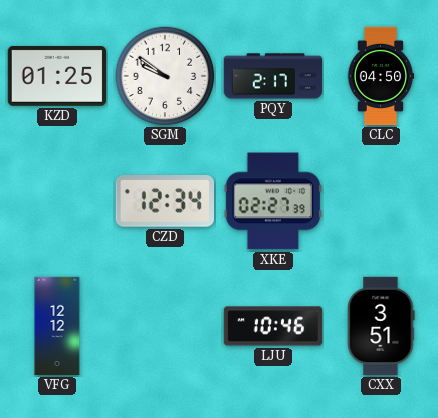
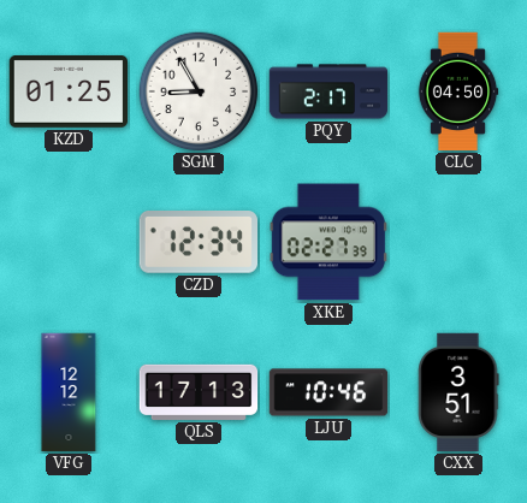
SGM: 9:51 -> 8:55 (199, 91)
QLS: none -> 17:13 (199, 392)
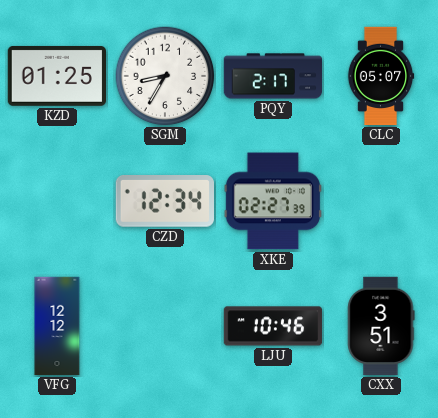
SGM: 8:55 -> 8:35 (165, 76)
CLC: 04:50 -> 05:07 (381, 76)
QLS: 17:13 -> none (199, 392)
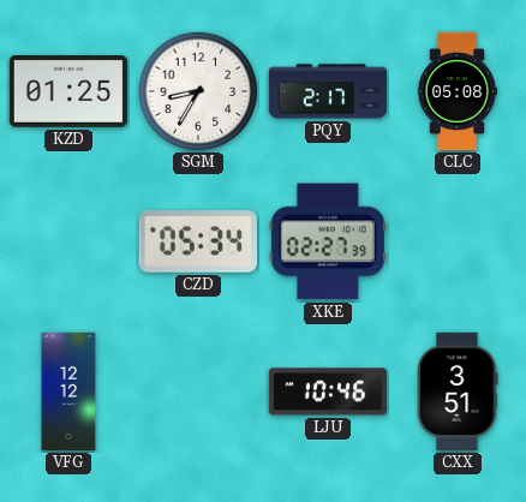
CLC: 05:07 -> 05:08 (458, 91)
CZD: 12:34 -> 05:34 (197, 243)
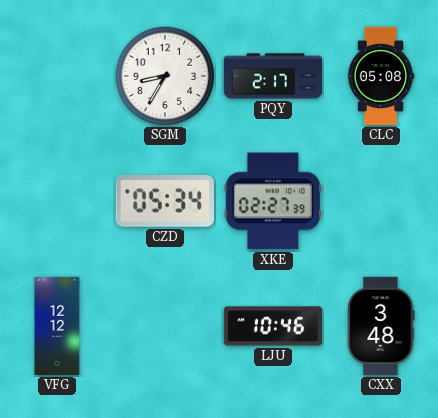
KZD: 01:25 -> none (67, 91)
CXX: 3:51 -> 3:48 (381, 326)
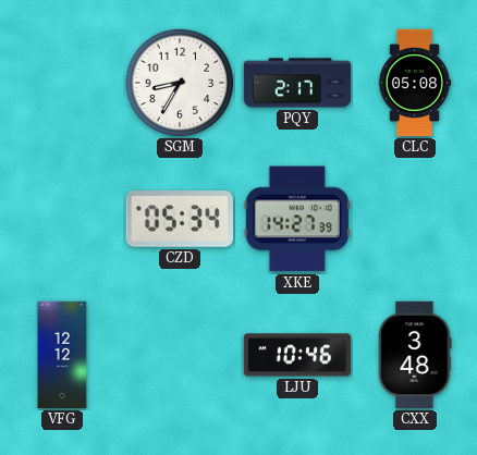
XKE: 02:27 -> 14:27 (296, 219)
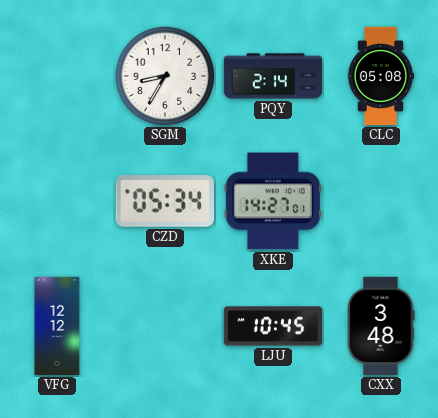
PQY: 2:17 -> 2:14 (273, 76)
XKE: 14:27:39 -> 14:27:01 (272, 201)
LJU: 10:46 -> 10:45 (273, 326)
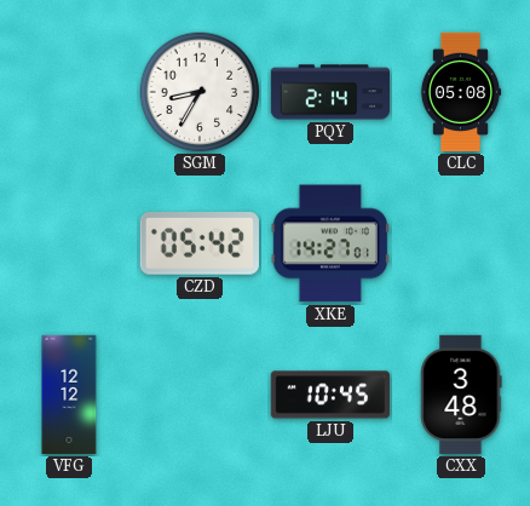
CZD: 05:34 -> 05:42 (198, 245)
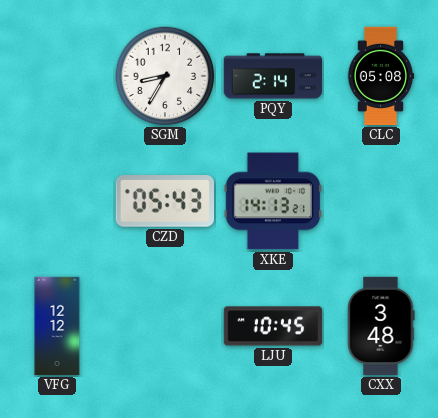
CZD: 05:42 -> 05:43 (164, 202)
XKE: 14:27 -> 14:13 (272, 201)
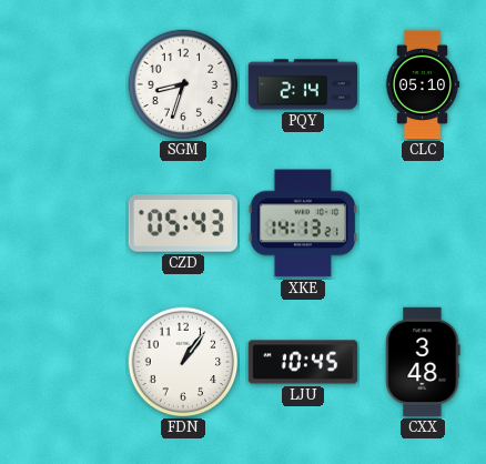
SGM: 8:35 -> 8:33 (183, 84)
CLC: 05:08 -> 05:10 (423, 84)
VFG: 12:12 -> none (57, 326)
FDN: none -> 1:06 (183, 362)
